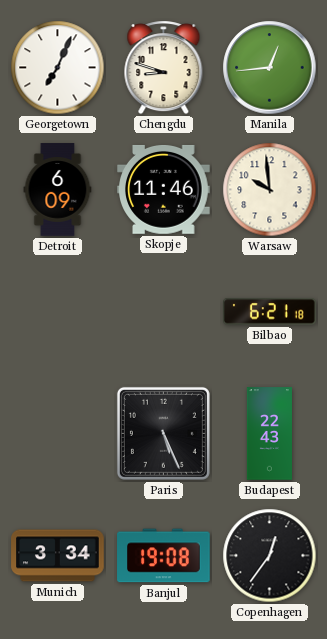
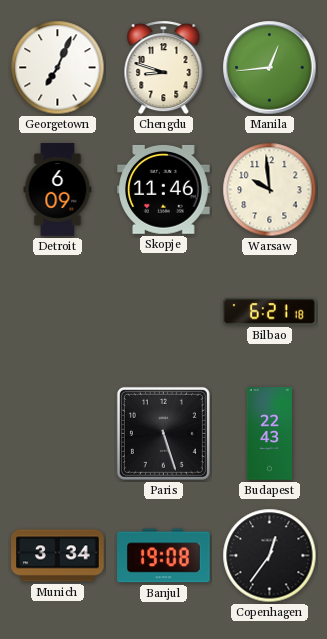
Paris: 5:26 -> 5:27 (163, 433)
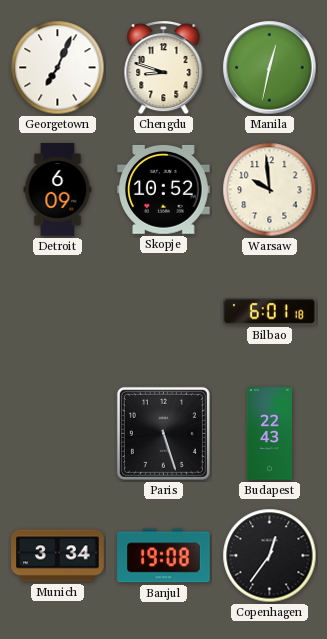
Manila: 12:44 -> 12:32 (270, 68)
Skopje: 11:46 -> 10:52 (164, 189)
Bilbao: 6:21 -> 6:01 (270, 312)
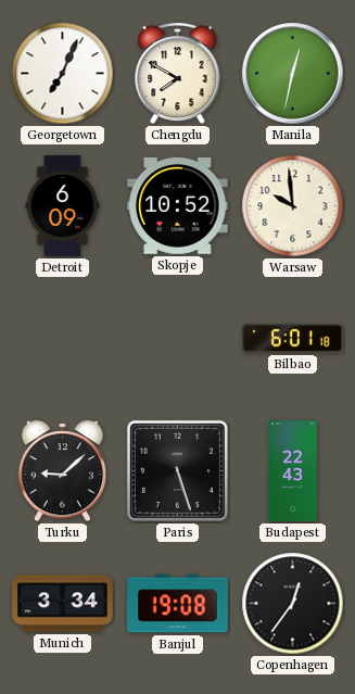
Chengdu: 8:48 -> 7:50 (178, 74)
Turku: none -> 9:08 (63, 471)
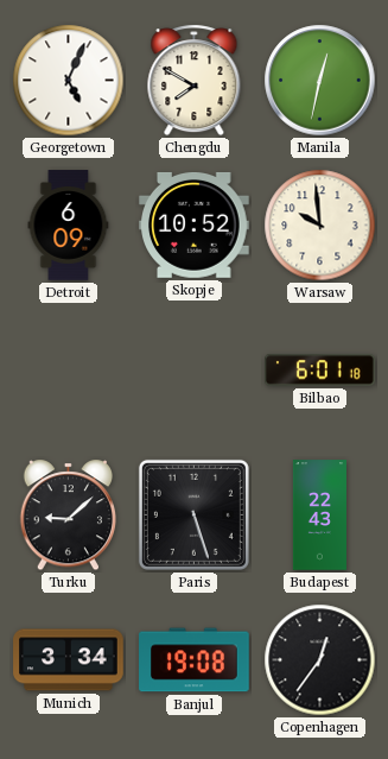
Georgetown: 7:04 -> 5:04 (69, 81)
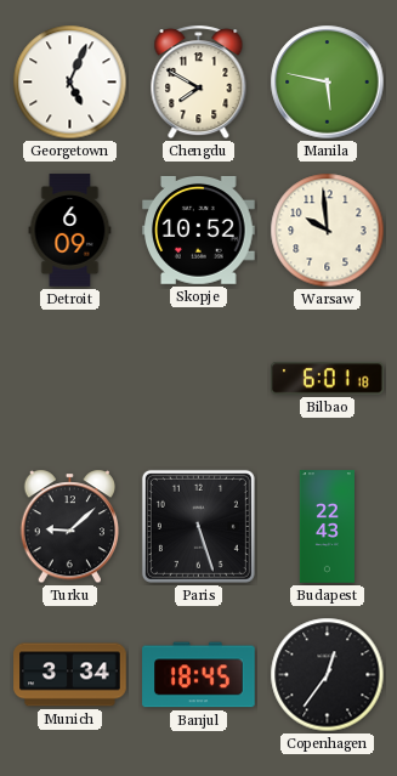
Manila: 12:32 -> 5:47 (328, 83)
Banjul: 19:08 -> 18:45 (199, 675)
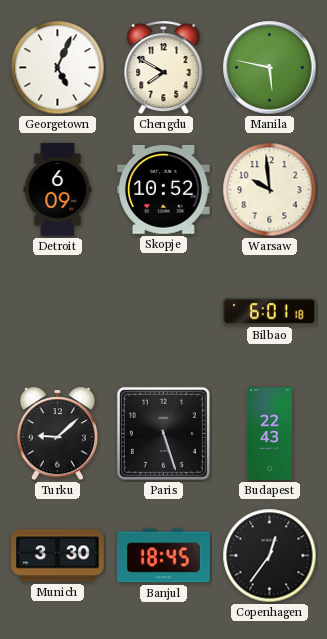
Munich: 3:34 -> 3:30 (58, 556)
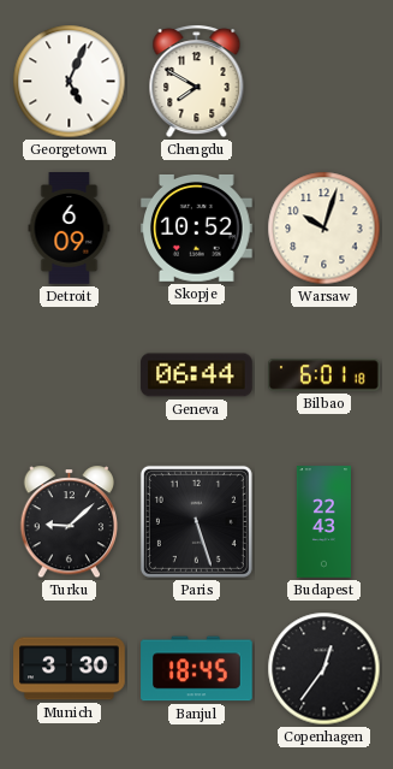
Manila: 5:47 -> none (270, 68)
Warsaw: 9:59 -> 10:03 (324, 229)
Geneva: none -> 06:44 (197, 375)
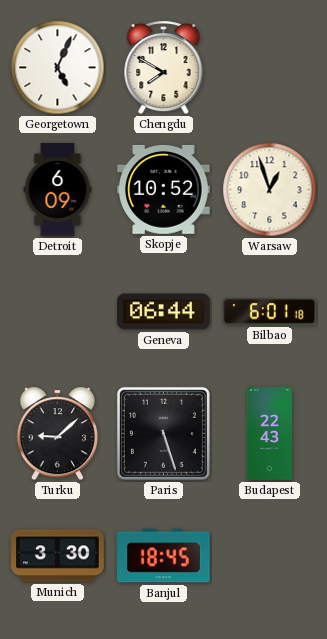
Warsaw: 10:03 -> 12:57 (270, 190)
Copenhagen: 12:36 -> none (324, 669)
